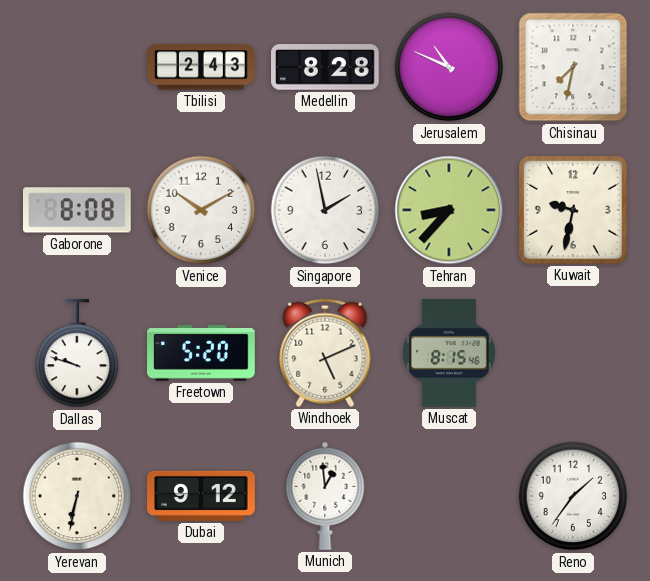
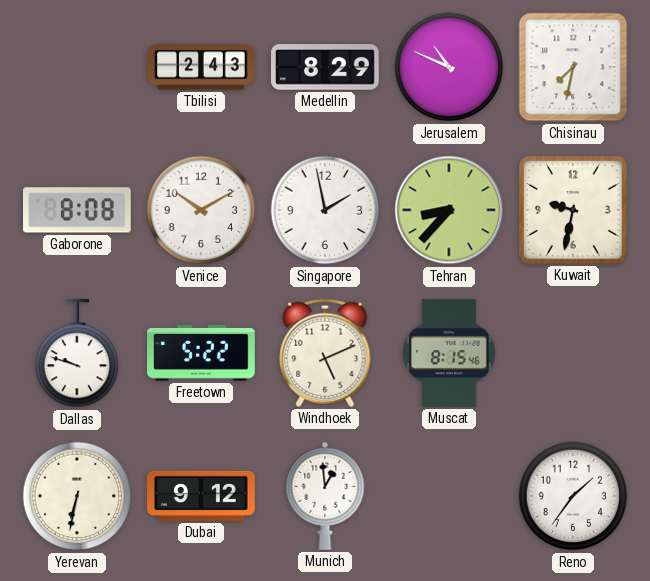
Medellin: 8:28 -> 8:29 (326, 67)
Freetown: 5:20 -> 5:22 (201, 354)
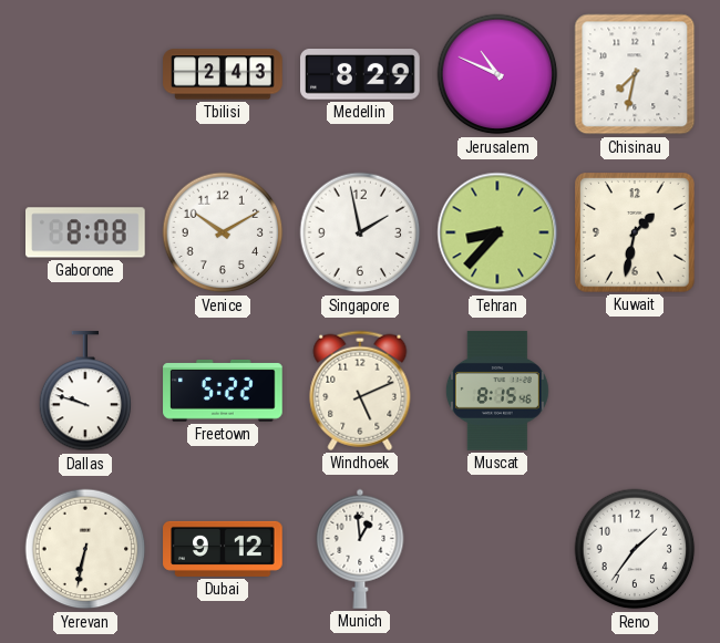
Kuwait: 9:32 -> 1:32 (636, 234)
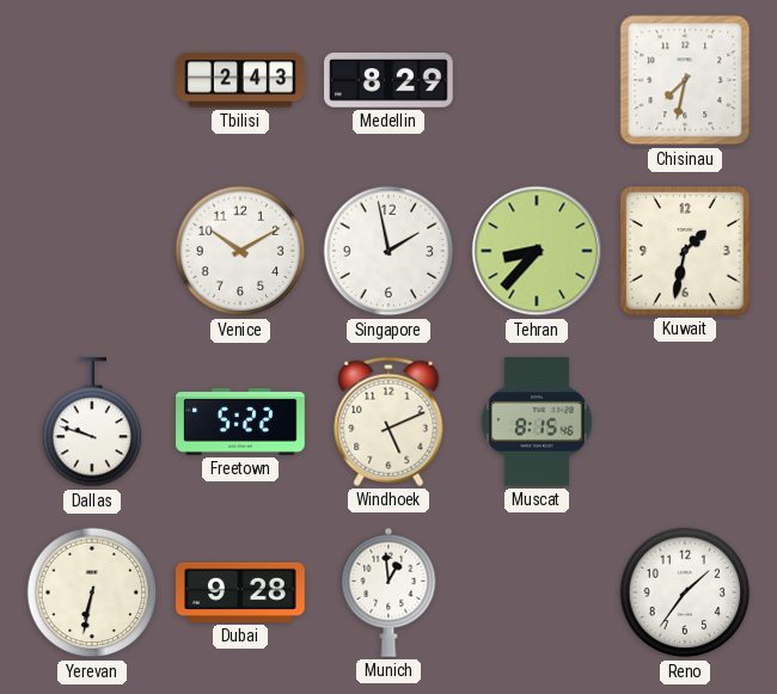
Jerusalem: 10:49 -> none (497, 74)
Gaborone: 8:08 -> none (86, 232)
Dubai: 9:12 -> 9:28 (240, 592)
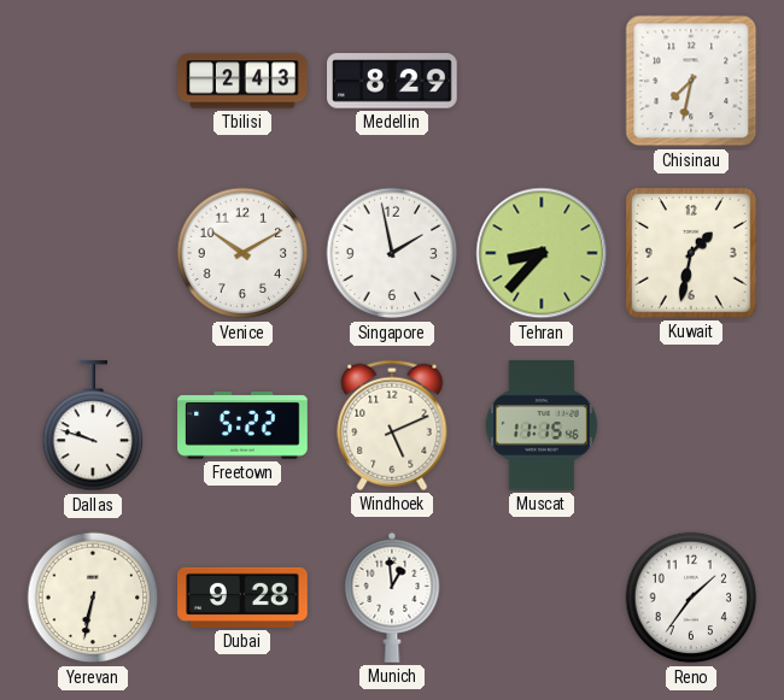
Muscat: 8:15 -> 11:15 (542, 425)
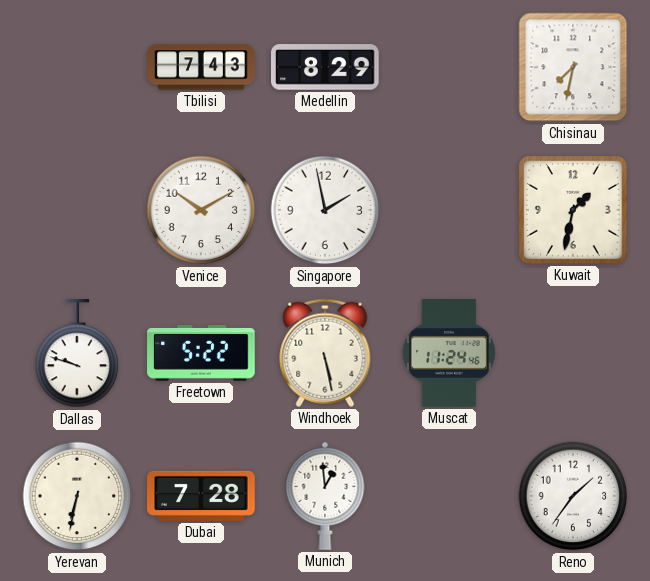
Tbilisi: 2:43 -> 7:43 (201, 67)
Tehran: 8:37 -> none (542, 253)
Windhoek: 5:11 -> 5:28 (325, 353)
Muscat: 11:15 -> 11:24 (449, 353)
Dubai: 9:28 -> 7:28 (201, 496)
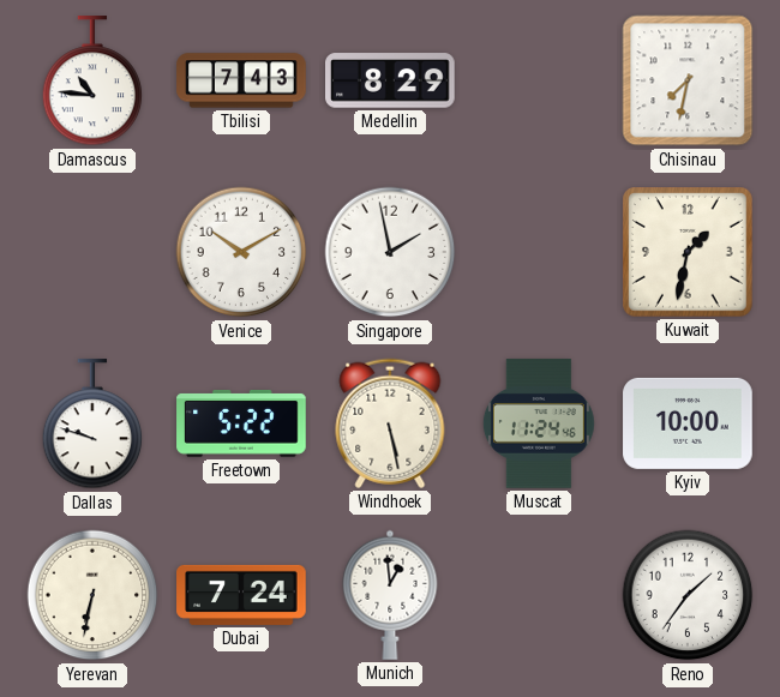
Damascus: none -> 10:46 (92, 82)
Kyiv: none -> 10:00 (688, 423)
Dubai: 7:28 -> 7:24 (241, 595)
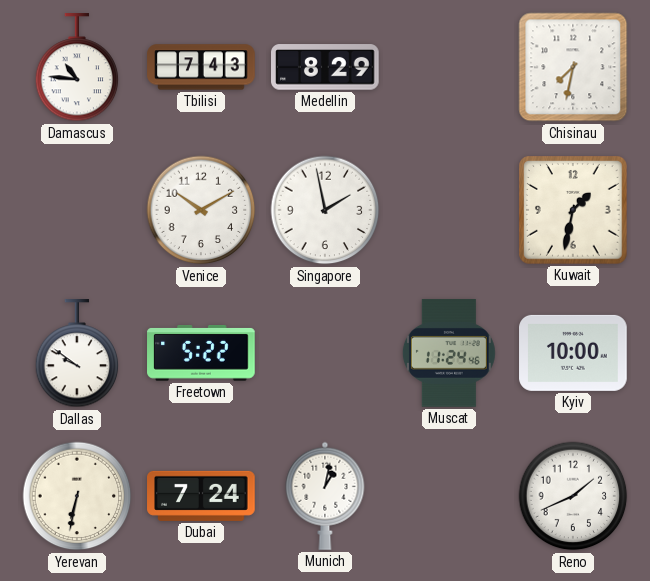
Dallas: 9:48 -> 9:51 (77, 354)
Windhoek: 5:28 -> none (390, 423)
Munich: 12:59 -> 1:02 (325, 496)
Reno: 1:36 -> 1:41 (573, 496)
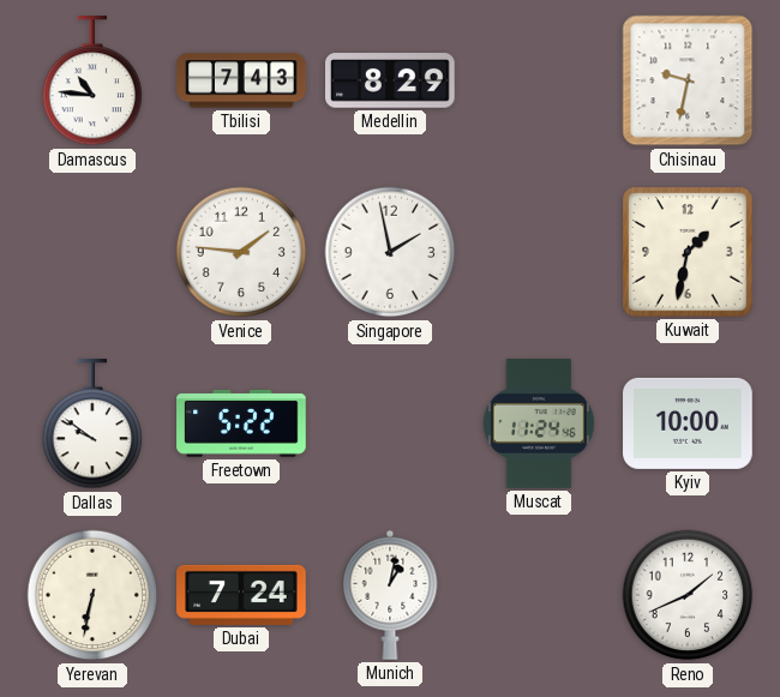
Chisinau: 7:32 -> 9:32 (688, 80)
Venice: 10:10 -> 1:46 (241, 252)
